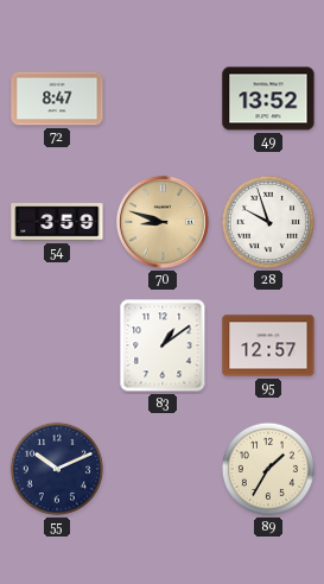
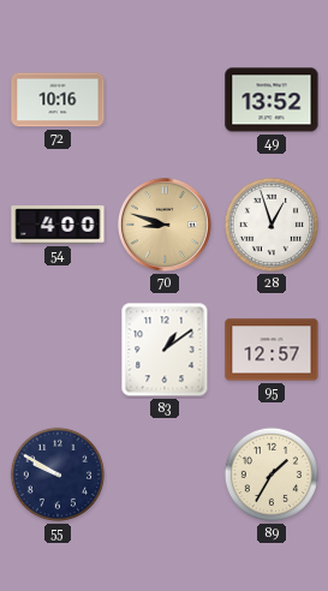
72: 8:47 -> 10:16 (58, 100)
54: 3:59 -> 4:00 (58, 225)
28: 9:57 -> 12:57 (272, 225)
55: 10:11 -> 9:50 (58, 474)
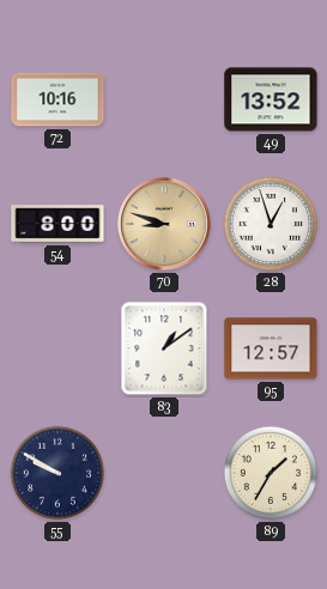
54: 4:00 -> 8:00 (57, 224)
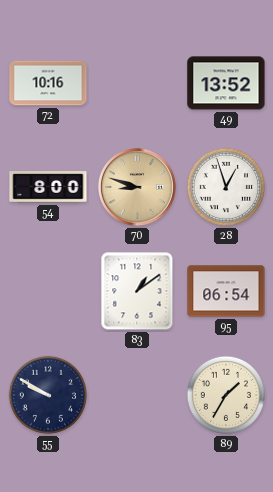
95: 12:57 -> 06:54 (226, 291)
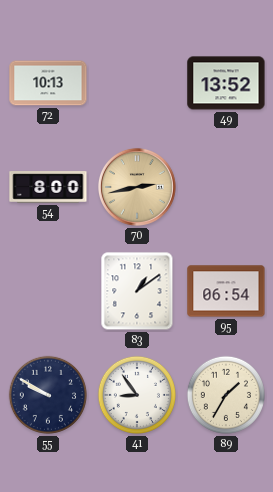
72: 10:16 -> 10:13 (48, 83)
70: 8:48 -> 2:43 (137, 187)
28: 12:57 -> none (226, 187)
41: none -> 8:54 (137, 395)
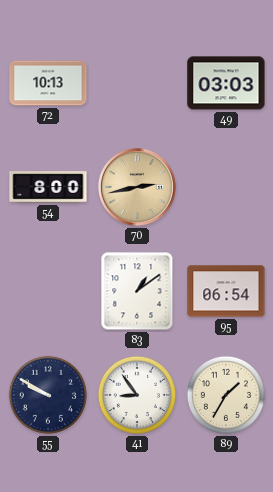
49: 13:52 -> 03:03 (226, 83)
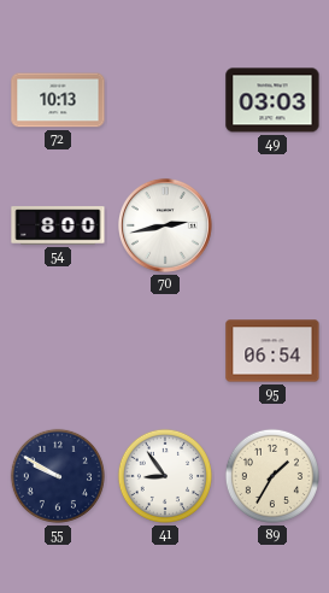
70 dial: champagne -> white (165, 225)
83: 1:09 -> none (137, 291)
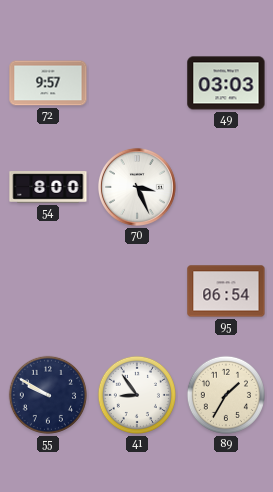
72: 10:13 -> 9:57 (48, 83)
70: 2:43 -> 3:26 (137, 187)
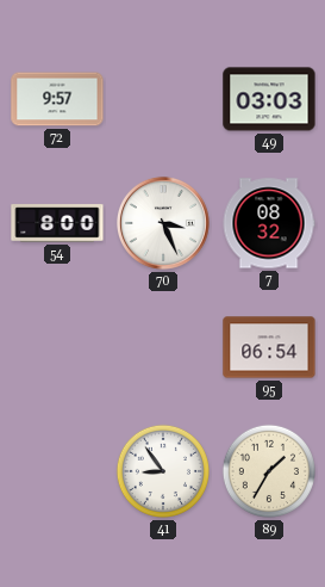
7: none -> 08:32 (269, 223)
55: 9:50 -> none (48, 395)
